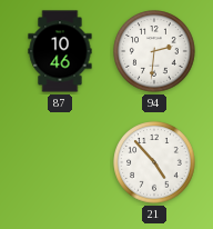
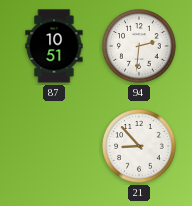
87: 10:46 -> 10:51 (54, 46)
21: 4:53 -> 8:53 (139, 146)
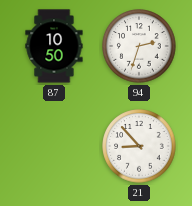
87: 10:51 -> 10:50 (54, 46)
94: 2:31 -> 2:33 (139, 46)
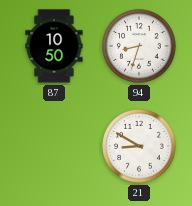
94: 2:33 -> 8:33 (139, 46)
21: 8:53 -> 8:50 (139, 146)
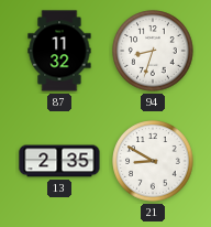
87: 10:50 -> 11:32 (59, 51)
13: none -> 2:35 (59, 161)
